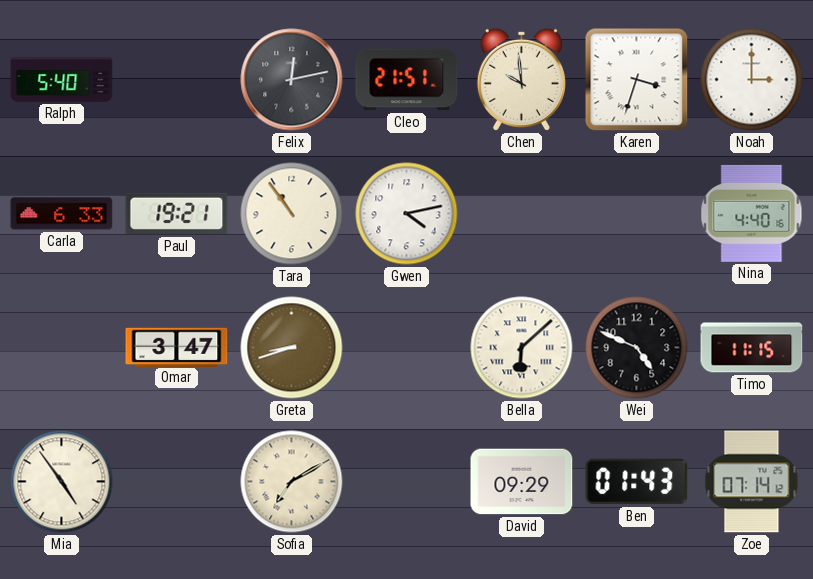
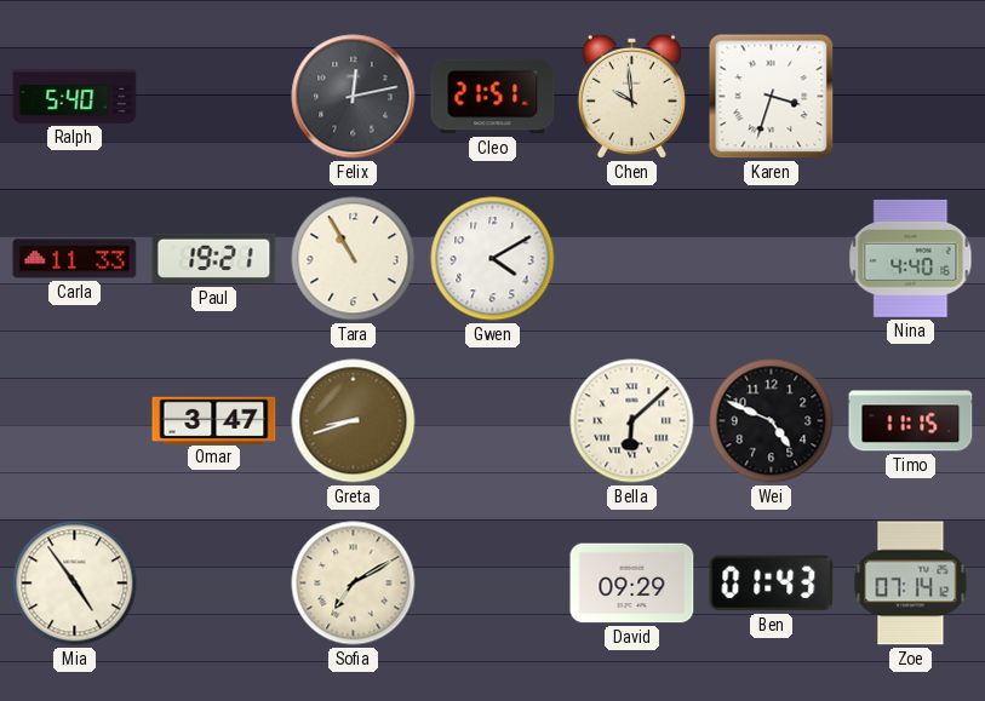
Noah: 3:00 -> none (752, 80)
Carla: 6:33 -> 11:33 (75, 259)
Tara: 10:54 -> 10:55 (354, 259)
Gwen: 4:13 -> 4:10 (493, 259)
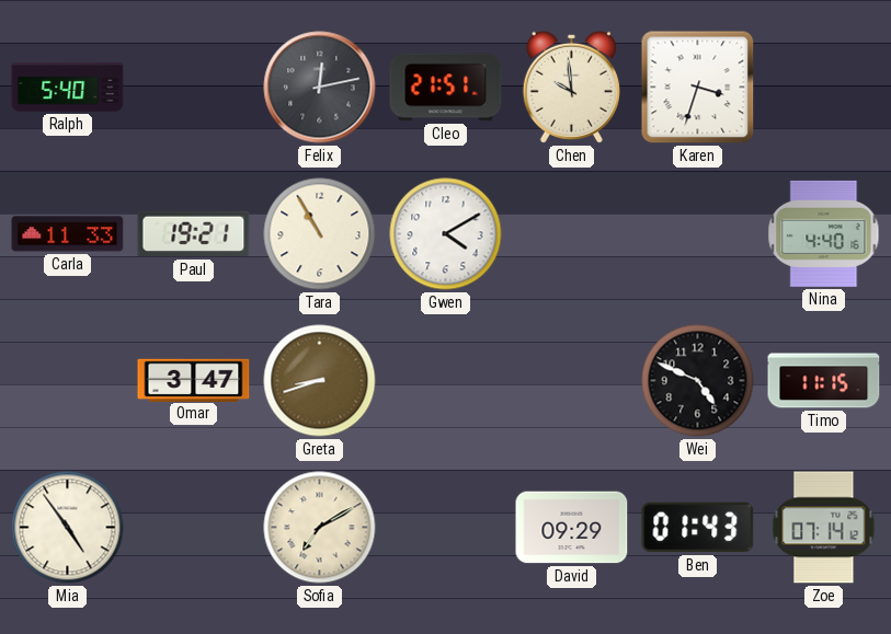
Bella: 6:08 -> none (632, 421)
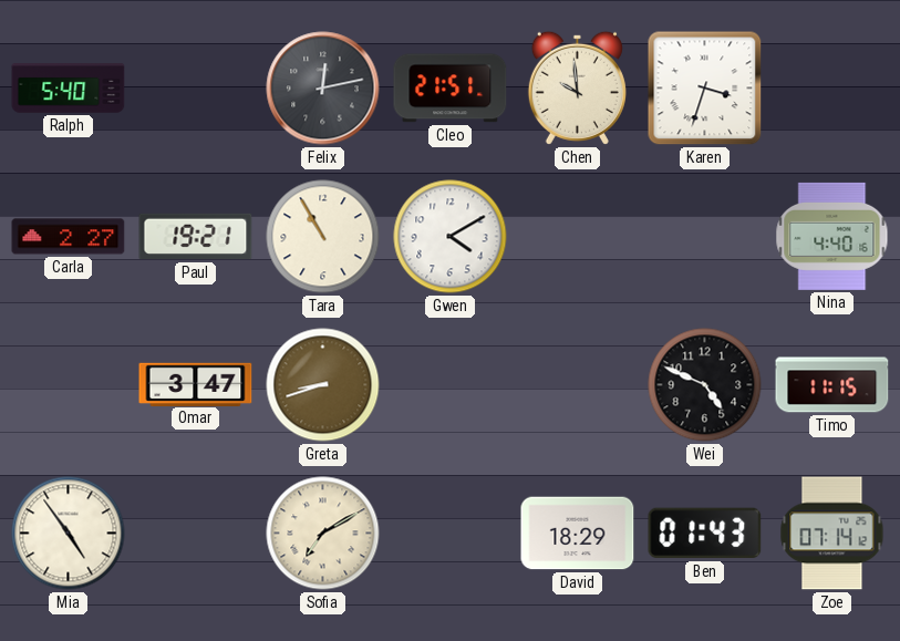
Carla: 11:33 -> 2:27 (69, 237)
David: 09:29 -> 18:29 (578, 534)
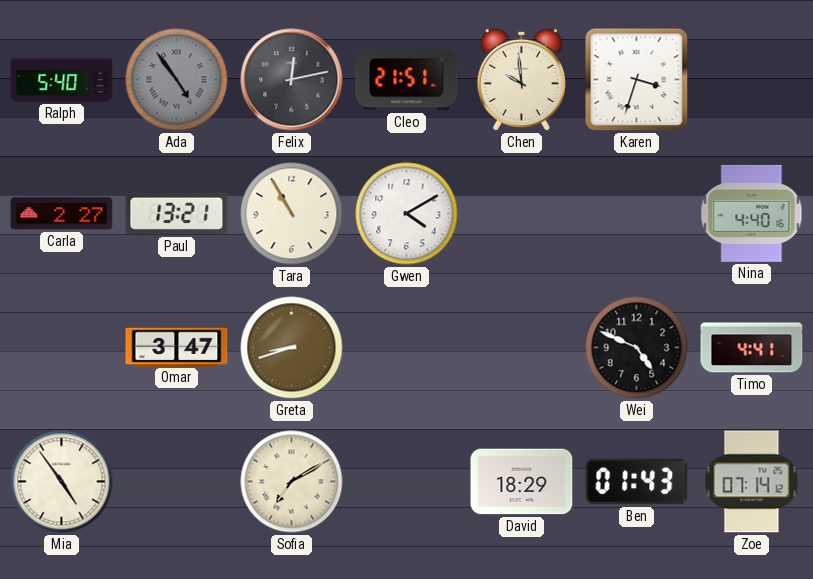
Ada: none -> 4:54 (177, 80)
Paul: 19:21 -> 13:21 (177, 214)
Timo: 11:15 -> 4:41 (752, 348)
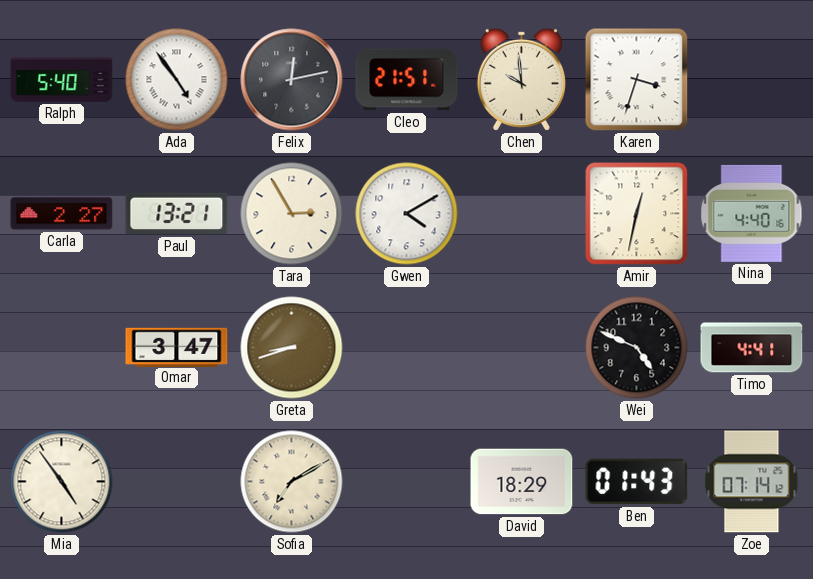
Ada dial: grey -> white (177, 80)
Tara: 10:55 -> 2:55 (292, 214)
Amir: none -> 12:32 (637, 214)
